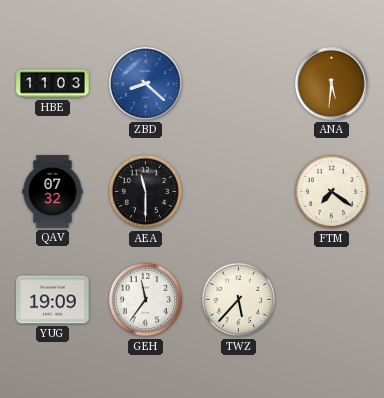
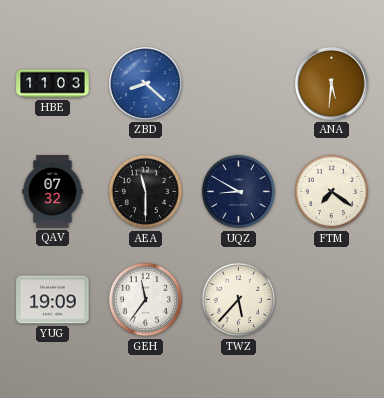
UQZ: none -> 8:50 (239, 192)
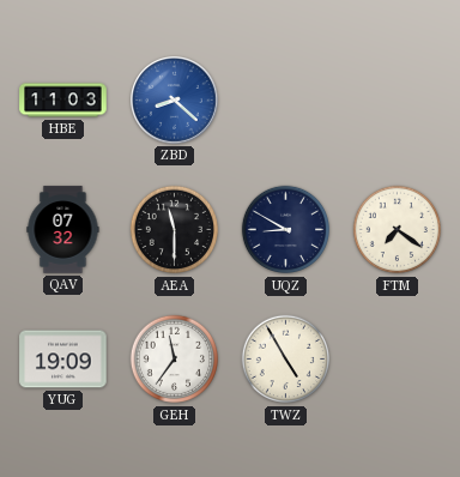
ANA: 5:31 -> none (332, 84)
TWZ: 5:37 -> 4:55 (286, 360)
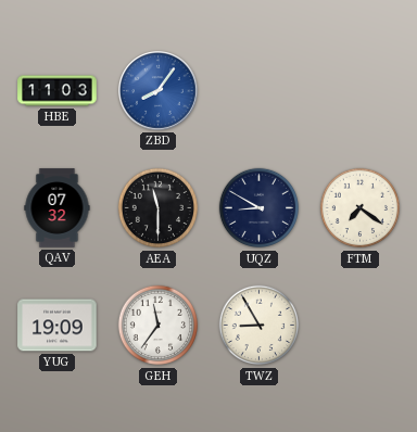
ZBD: 8:22 -> 8:06 (159, 91)
TWZ: 4:55 -> 8:55 (260, 326)
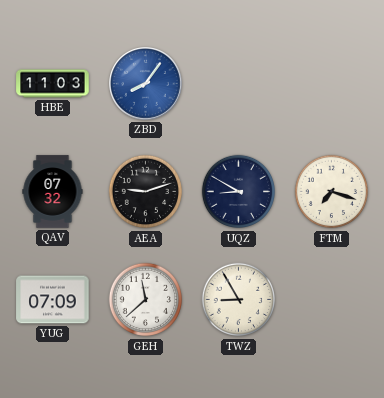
AEA: 11:30 -> 9:12 (146, 192)
FTM: 7:21 -> 7:18 (332, 192)
YUG: 19:09 -> 07:09 (53, 300)
GEH: 11:36 -> 11:38 (146, 300)
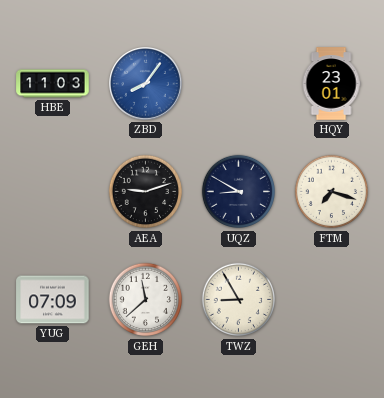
HQY: none -> 23:01 (331, 84)
QAV: 07:32 -> none (53, 192)
